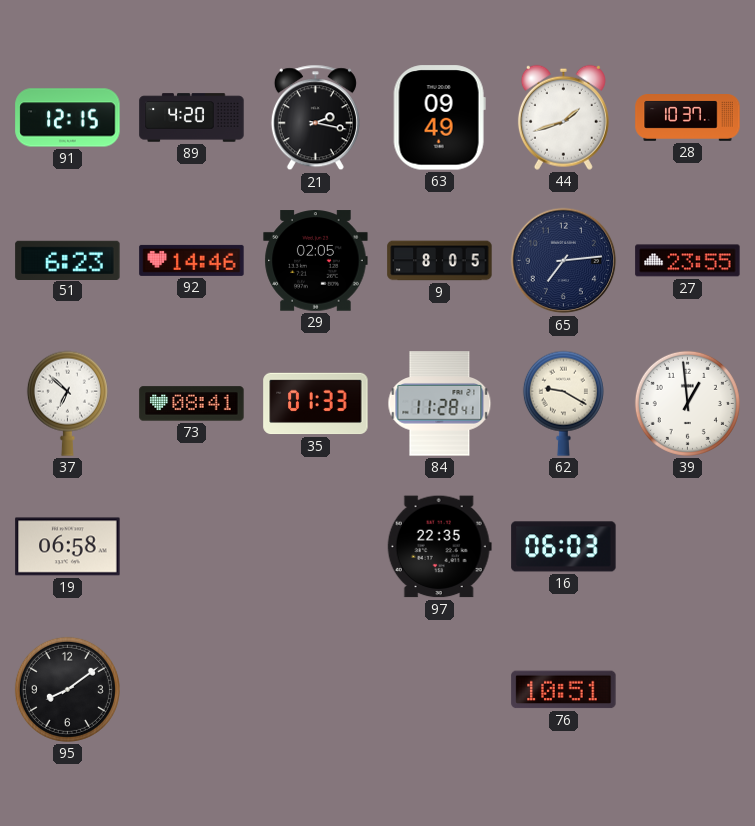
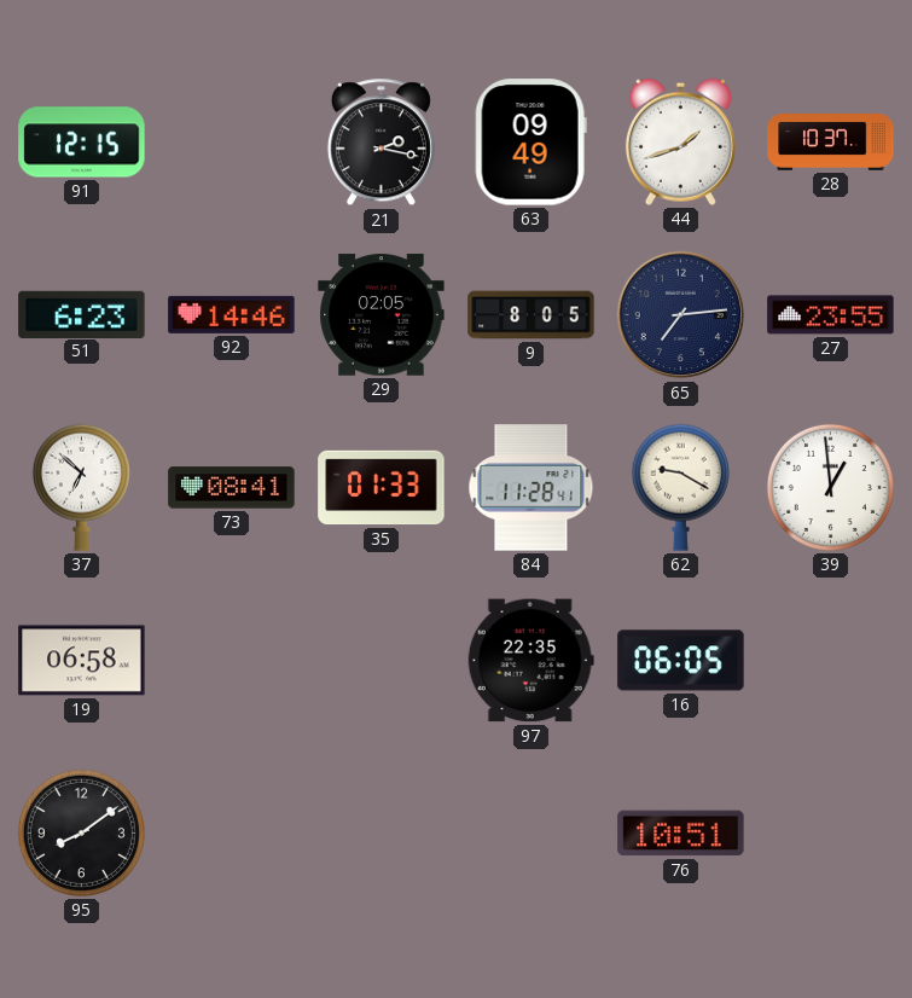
89: 4:20 -> none (192, 118)
16: 06:03 -> 06:05 (681, 661)
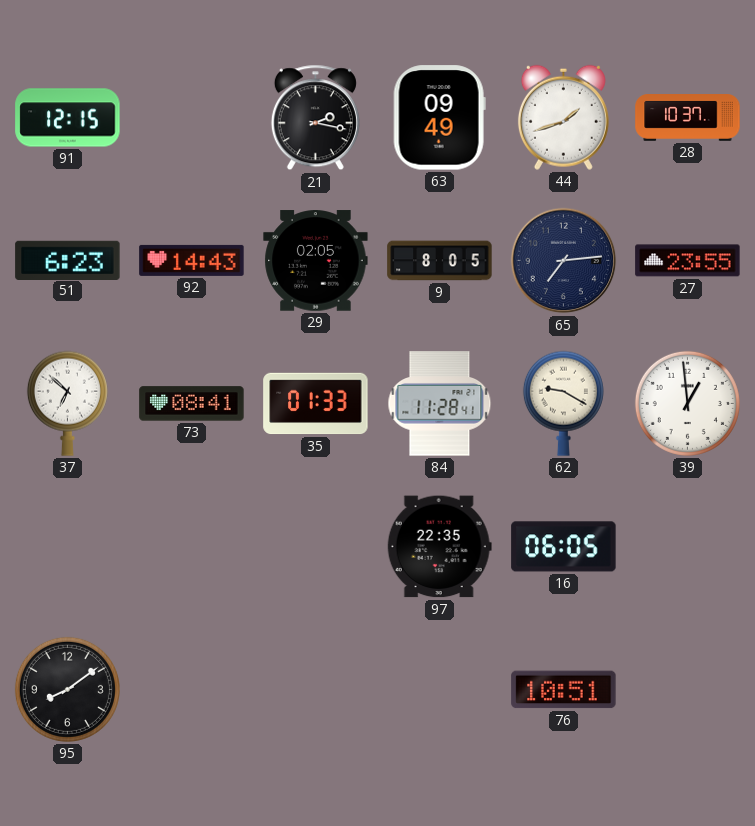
92: 14:46 -> 14:43 (192, 260)
19: 06:58 -> none (82, 661)
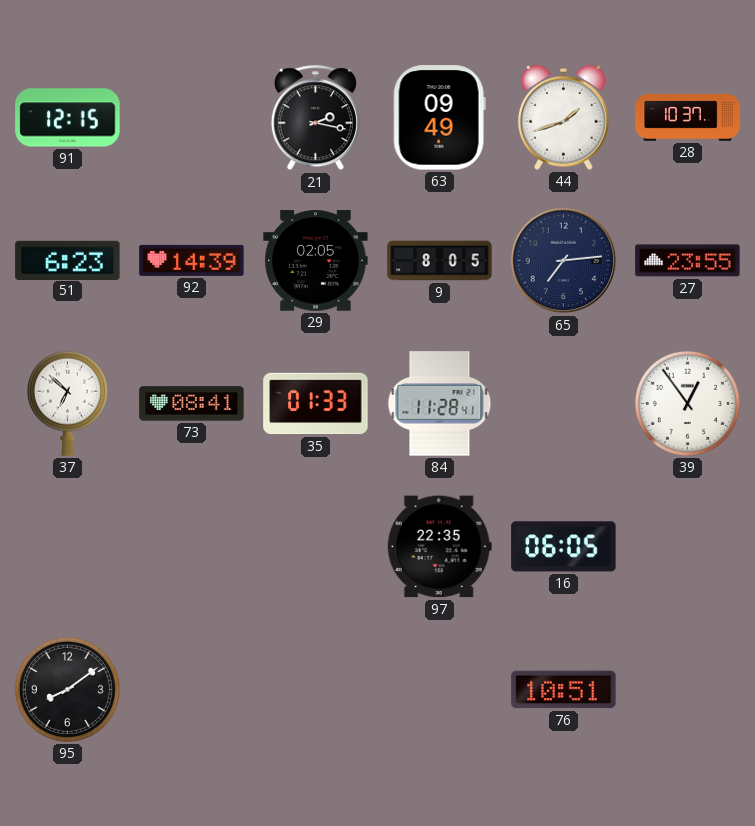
92: 14:43 -> 14:39 (192, 260)
62: 9:20 -> none (563, 403)
39: 12:59 -> 12:54 (687, 403)
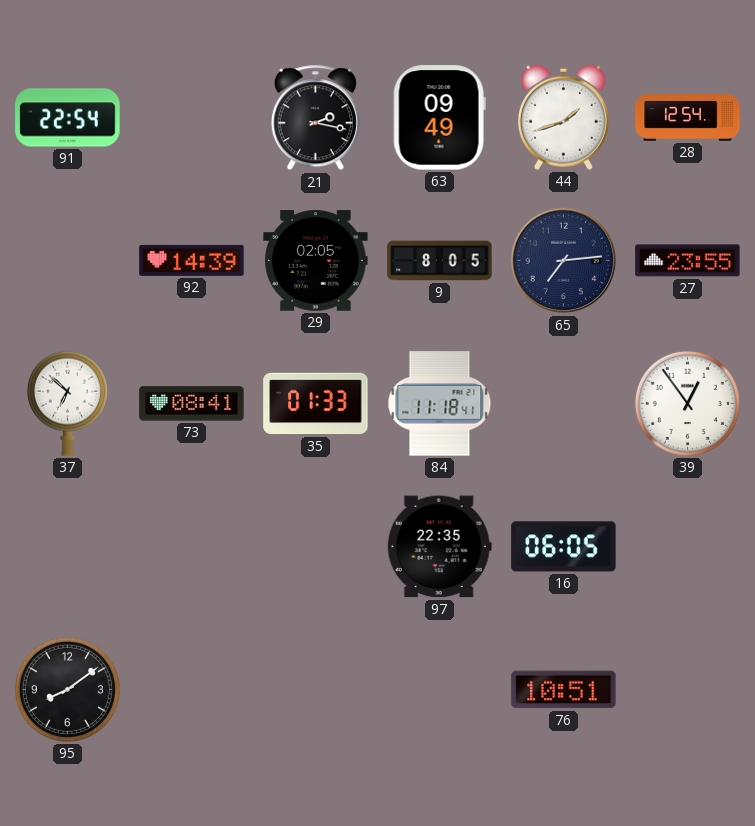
91: 12:15 -> 22:54 (68, 118)
28: 10:37 -> 12:54 (688, 118)
51: 6:23 -> none (68, 260)
84: 11:28 -> 11:18 (440, 404)
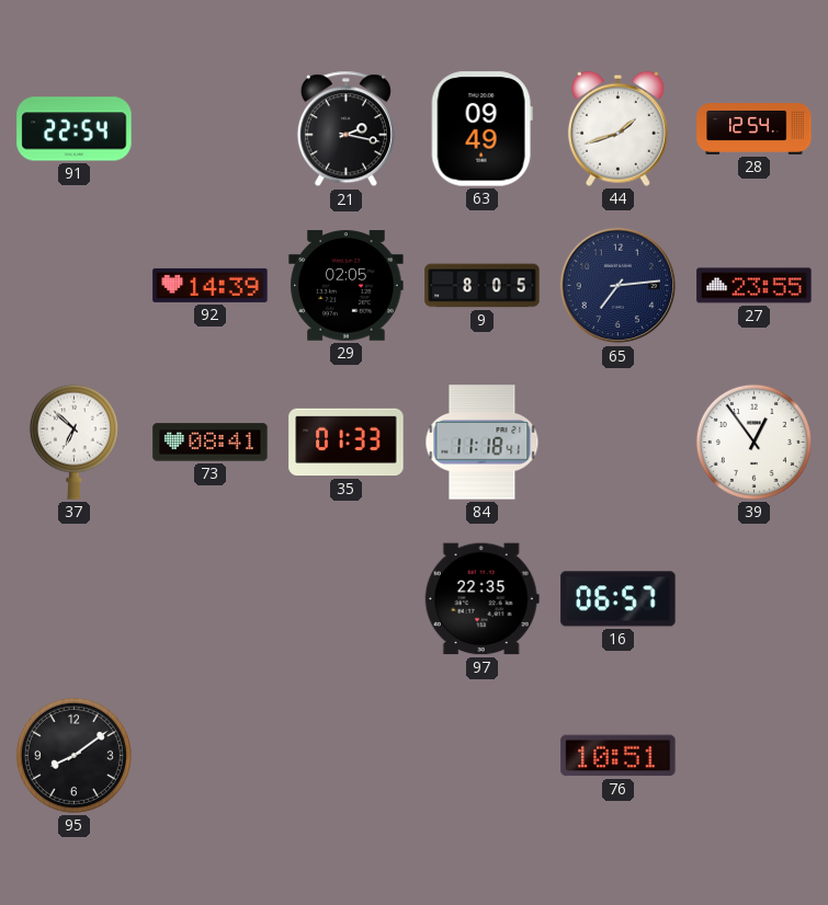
16: 06:05 -> 06:57 (619, 599)
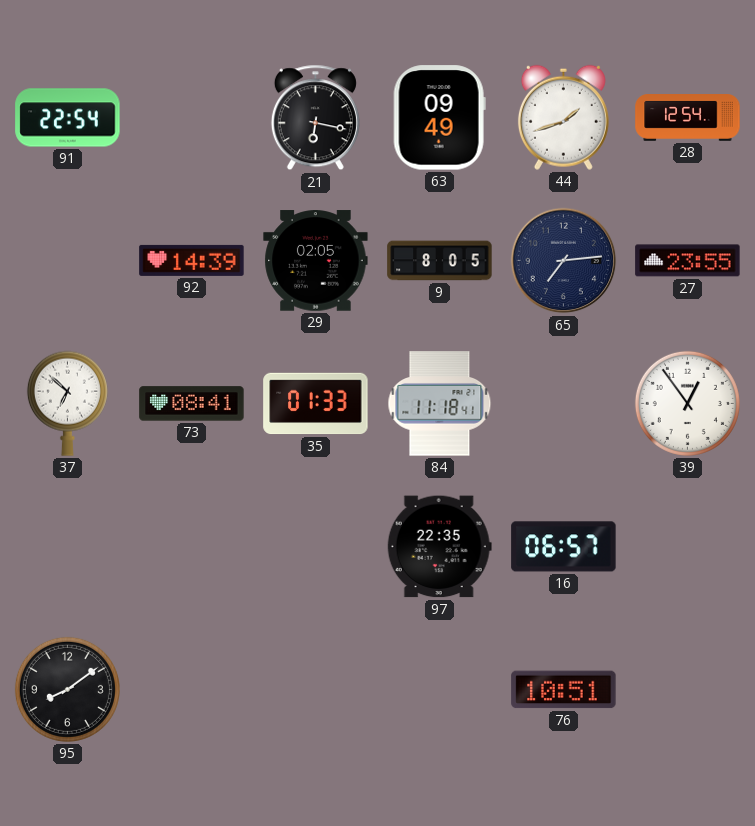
21: 2:17 -> 6:17 (315, 118)
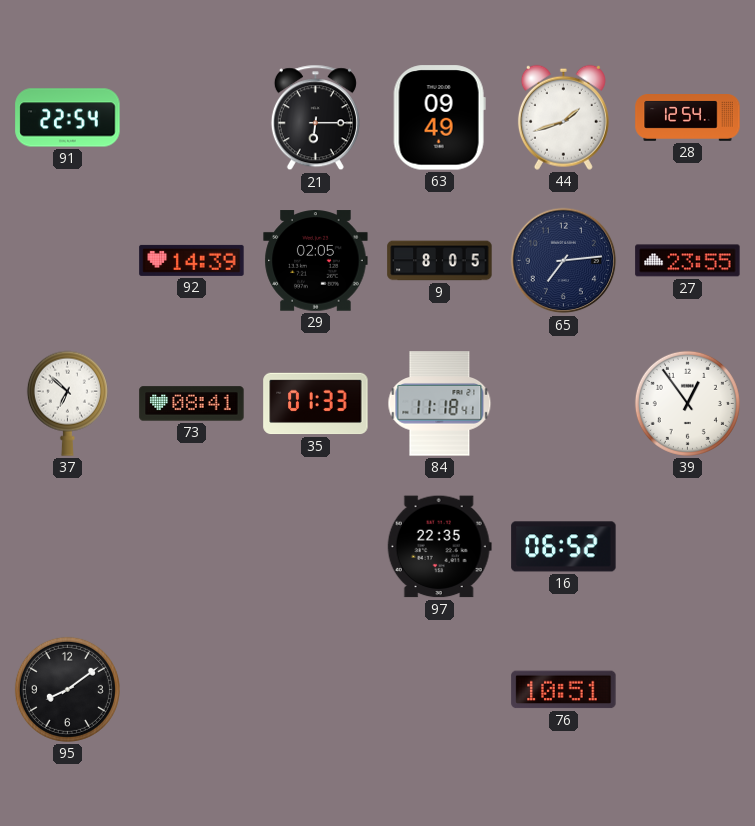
21: 6:17 -> 6:15 (315, 118)
16: 06:57 -> 06:52 (564, 547)
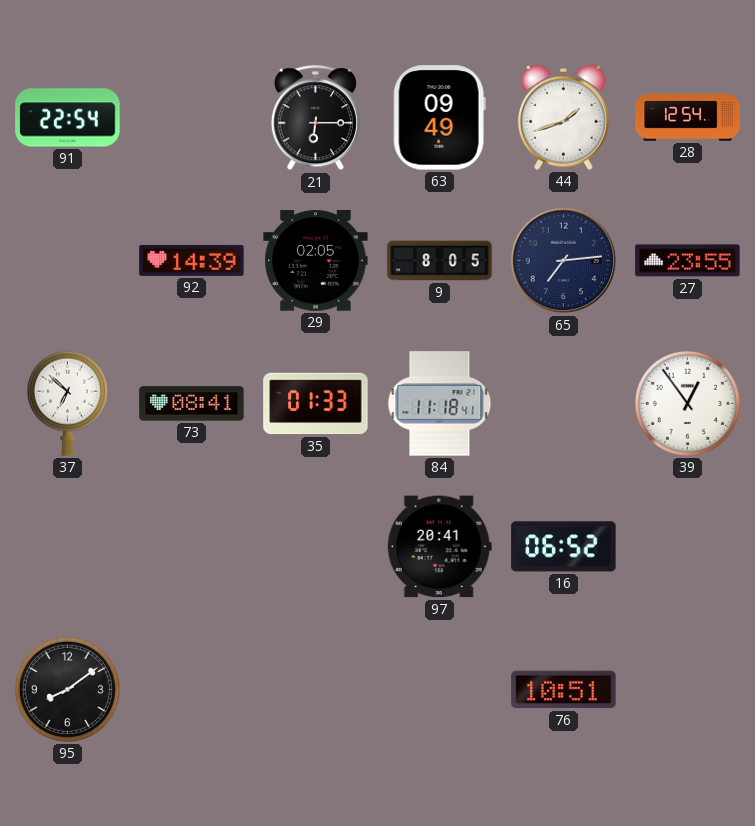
97: 22:35 -> 20:41 (439, 547)
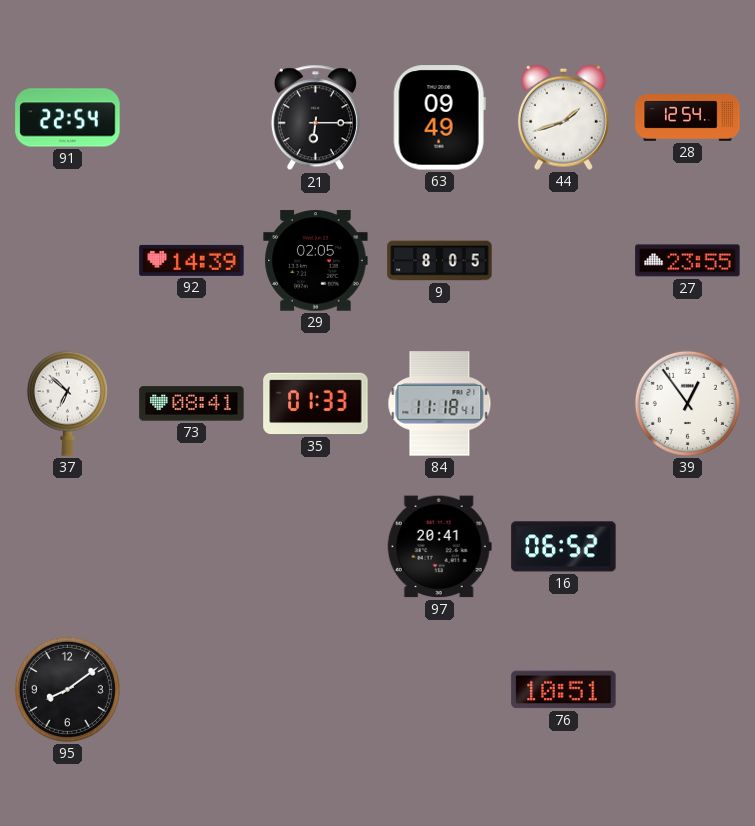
65: 7:14 -> none (564, 261)
